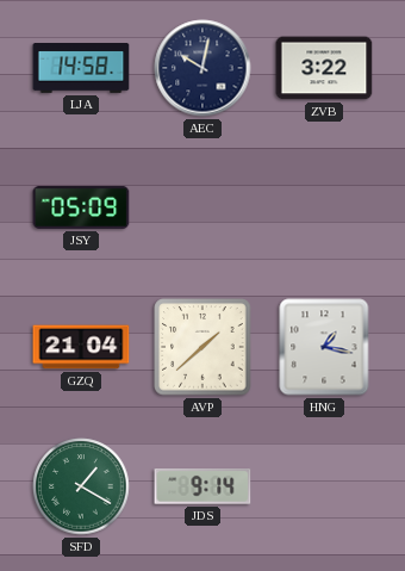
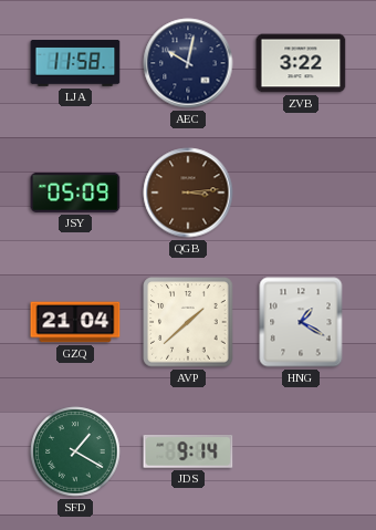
LJA: 14:58 -> 11:58 (75, 64)
QGB: none -> 3:14 (188, 193)
HNG: 1:17 -> 1:20 (301, 322)
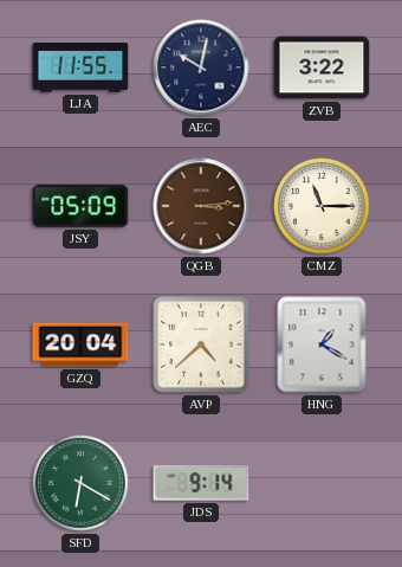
LJA: 11:58 -> 11:55 (80, 69)
CMZ: none -> 11:15 (322, 206)
GZQ: 21:04 -> 20:04 (80, 344)
AVP: 1:38 -> 4:38 (201, 344)
SFD: 1:20 -> 6:20 (80, 483)
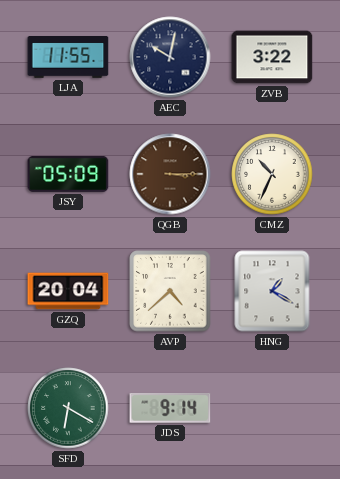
QGB: 3:14 -> 3:15 (170, 174)
CMZ: 11:15 -> 10:34 (272, 174)
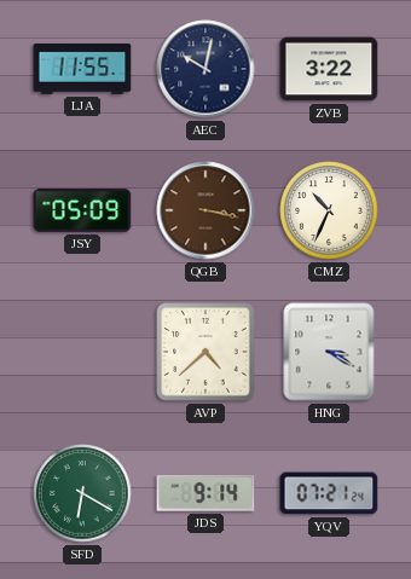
QGB: 3:15 -> 3:17 (205, 210)
GZQ: 20:04 -> none (68, 291)
HNG: 1:20 -> 3:20 (329, 352)
YQV: none -> 07:21 (329, 493)
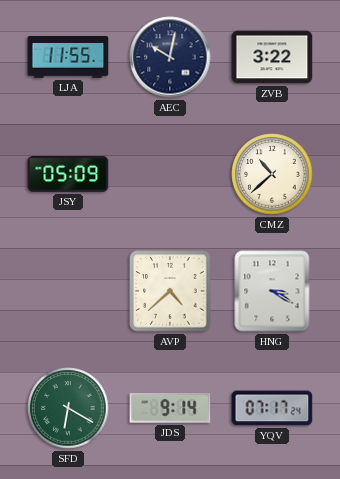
QGB: 3:17 -> none (205, 210)
CMZ: 10:34 -> 10:38 (272, 174)
YQV: 07:21 -> 07:17 (272, 408)
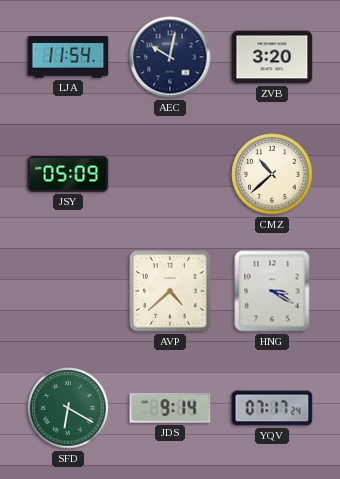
LJA: 11:55 -> 11:54 (68, 58)
ZVB: 3:22 -> 3:20 (272, 57)
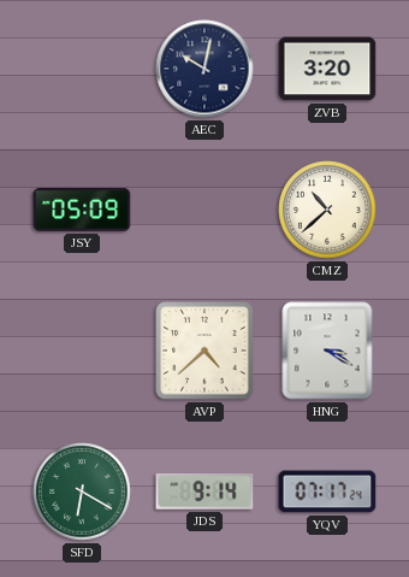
LJA: 11:54 -> none (68, 58)
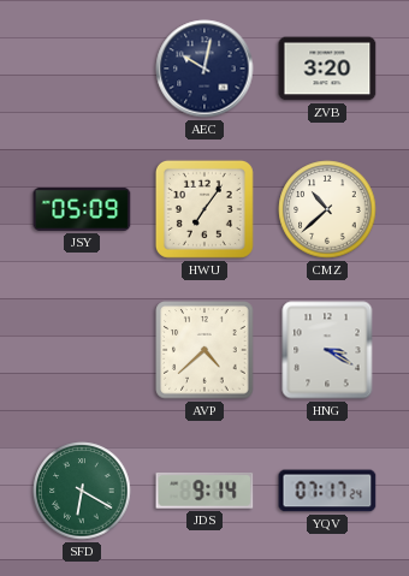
HWU: none -> 7:06 (204, 209)
